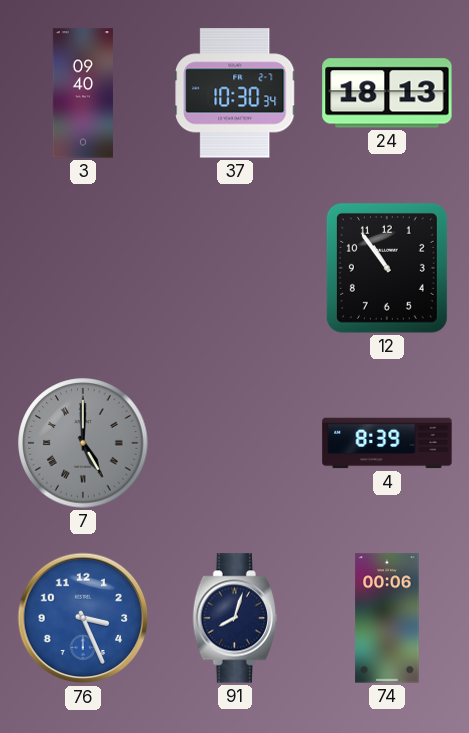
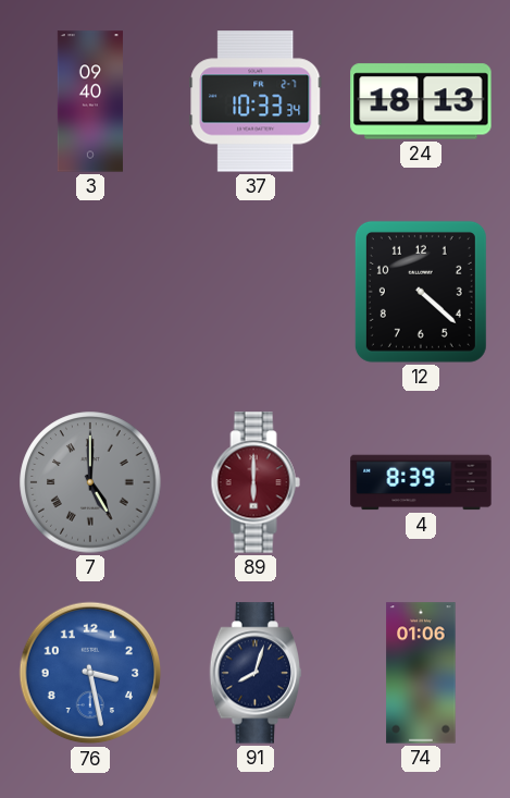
37: 10:30 -> 10:33 (256, 101)
12: 10:54 -> 4:22 (421, 292)
89: none -> 6:00 (256, 482)
76: 3:26 -> 3:28 (90, 673)
74: 00:06 -> 01:06 (421, 673)
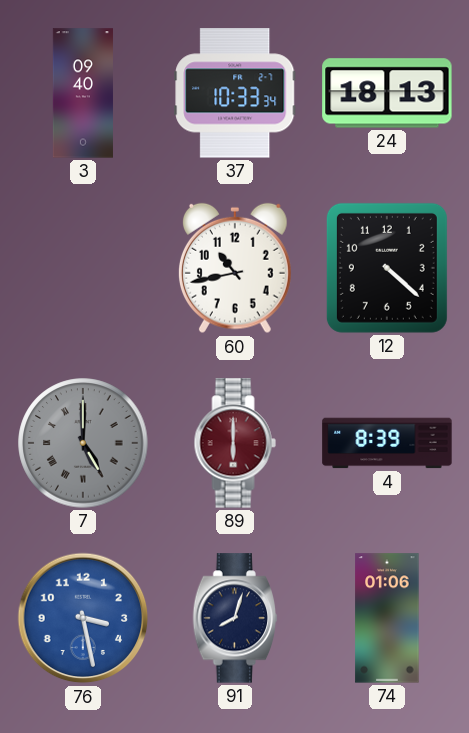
60: none -> 10:43 (235, 268)
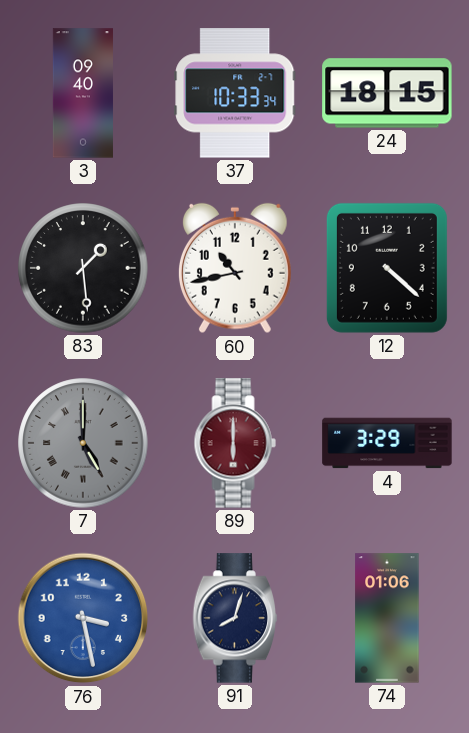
24: 18:13 -> 18:15 (387, 93)
83: none -> 1:29 (83, 268)
4: 8:39 -> 3:29 (387, 443)
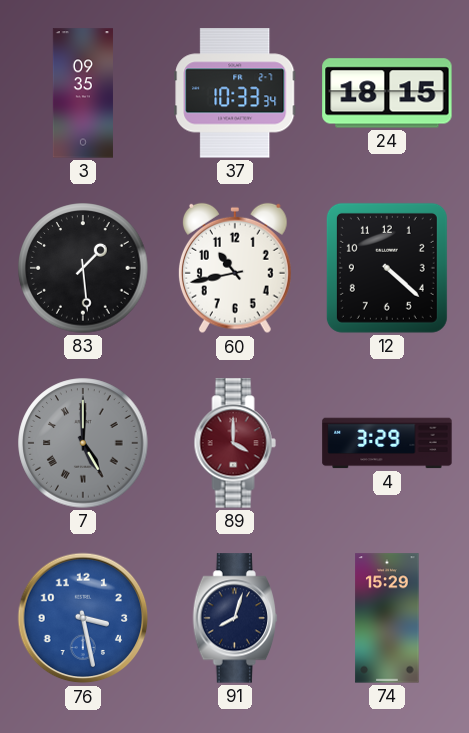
3: 09:40 -> 09:35 (83, 93)
89: 6:00 -> 4:00 (235, 443)
74: 01:06 -> 15:29 (387, 618)
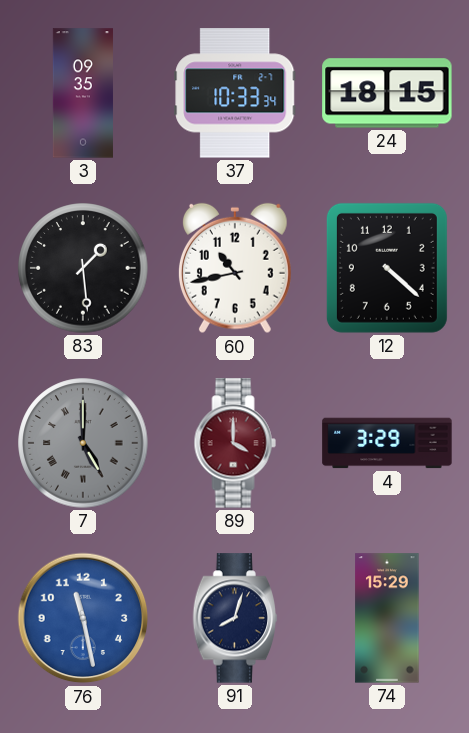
76: 3:28 -> 11:28 (83, 618)
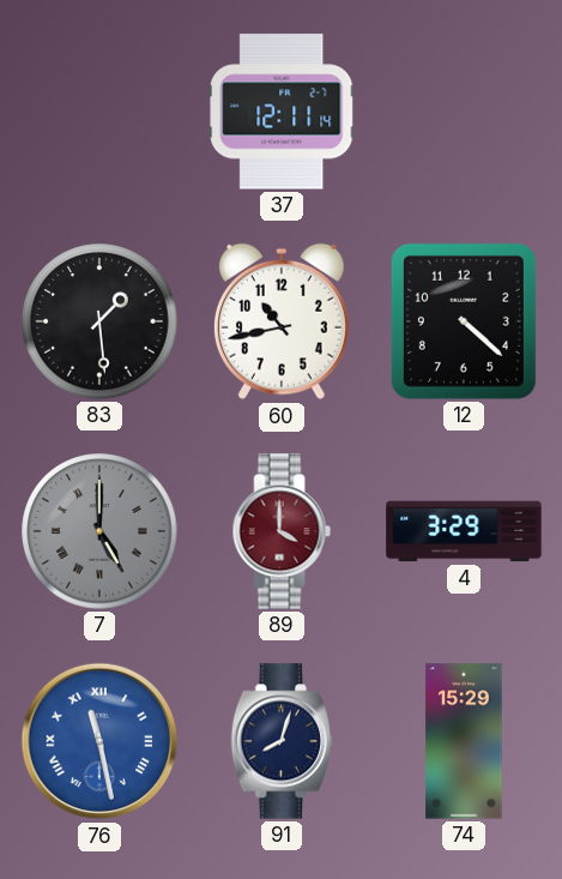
3: 09:35 -> none (83, 93)
37: 10:33 -> 12:11 (282, 112)
24: 18:15 -> none (387, 93)
76 numerals: Arabic -> Roman (99, 741)
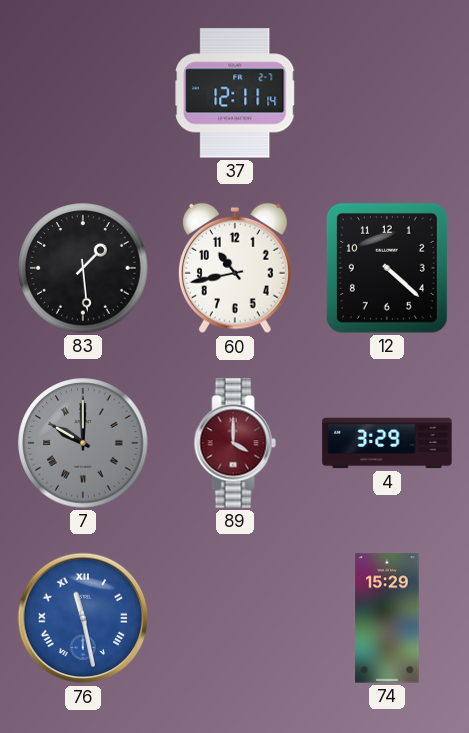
7: 5:00 -> 10:00 (83, 443)
91: 8:03 -> none (282, 741)
